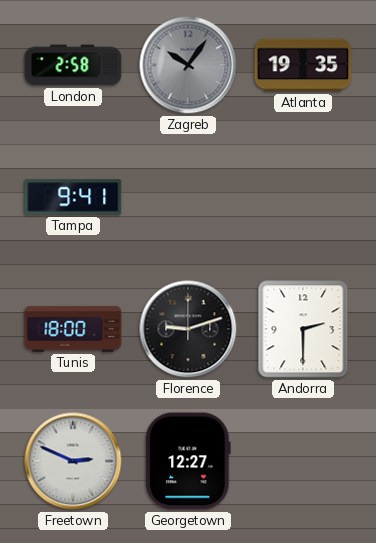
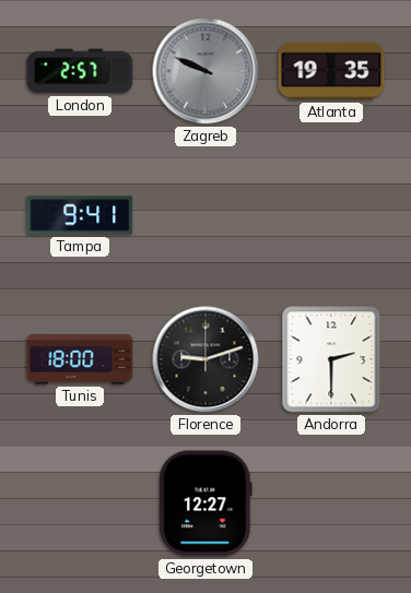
London: 2:58 -> 2:57 (80, 71)
Zagreb: 10:06 -> 9:49 (205, 71)
Freetown: 2:49 -> none (73, 461)
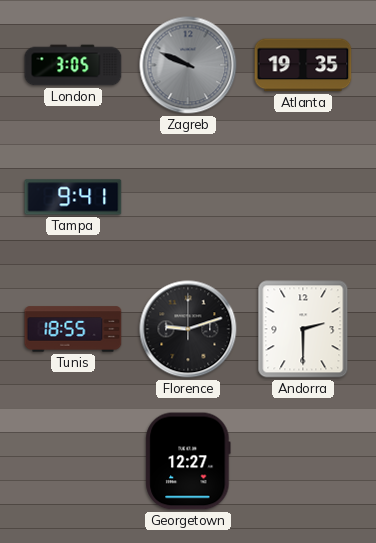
London: 2:57 -> 3:05 (73, 65)
Tunis: 18:00 -> 18:55 (73, 329)
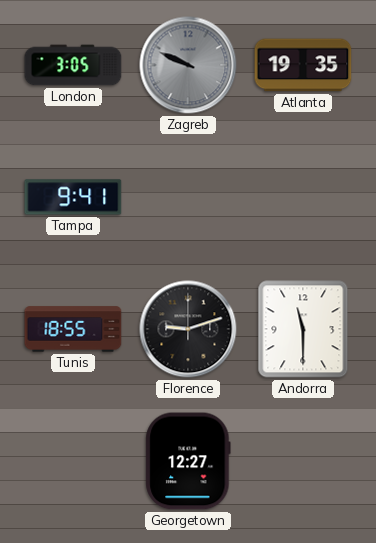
Andorra: 2:30 -> 11:30 (303, 329)
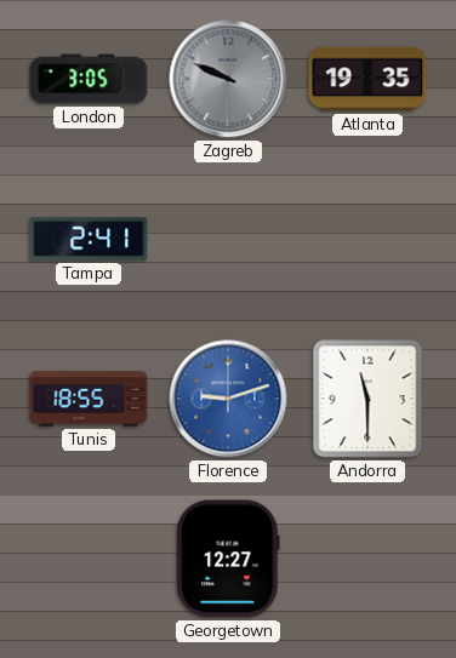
Tampa: 9:41 -> 2:41 (89, 239)
Florence dial: black -> blue (228, 399)
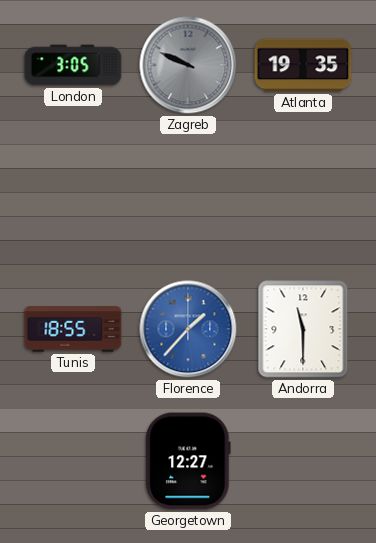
Tampa: 2:41 -> none (89, 239)
Florence: 9:12 -> 1:37 (188, 329)
